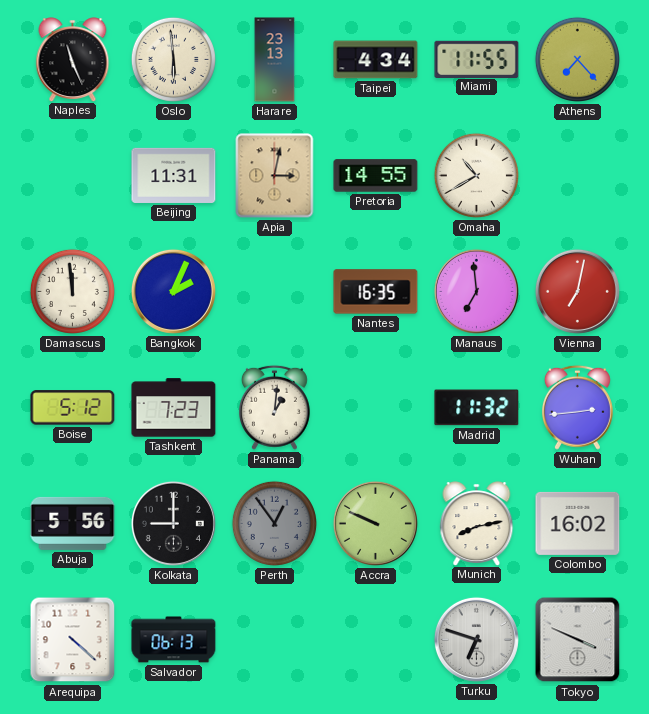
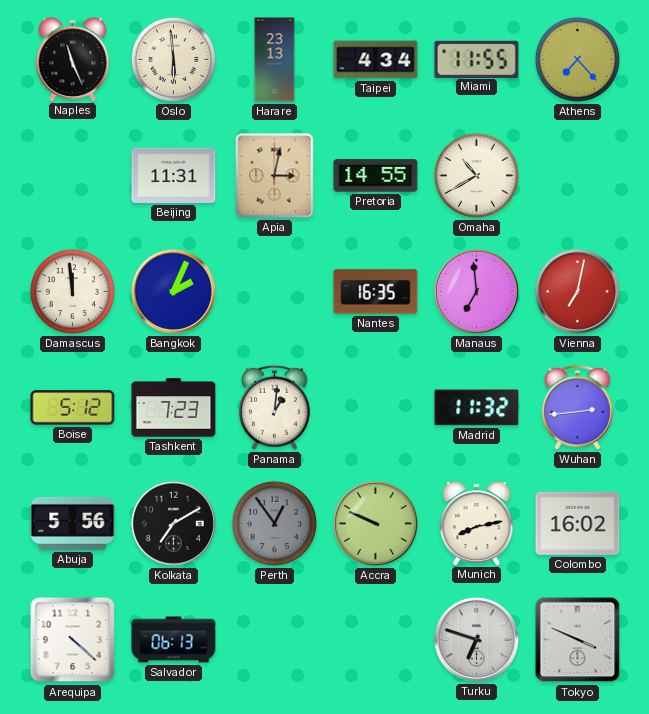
Kolkata: 9:00 -> 7:10 (173, 523)
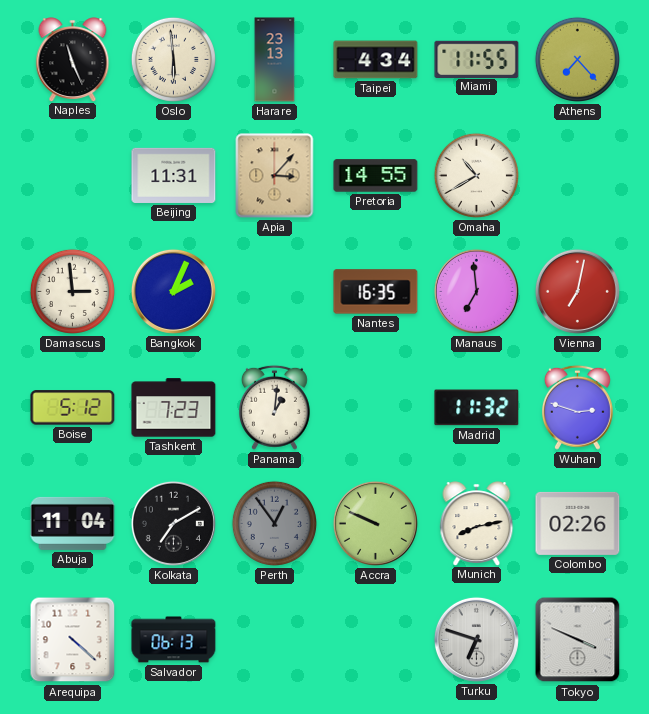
Apia: 3:02 -> 3:07 (275, 176)
Damascus: 11:59 -> 2:59 (72, 291)
Wuhan: 2:44 -> 2:48 (577, 407)
Abuja: 5:56 -> 11:04 (73, 523)
Colombo: 16:02 -> 02:26 (578, 523)
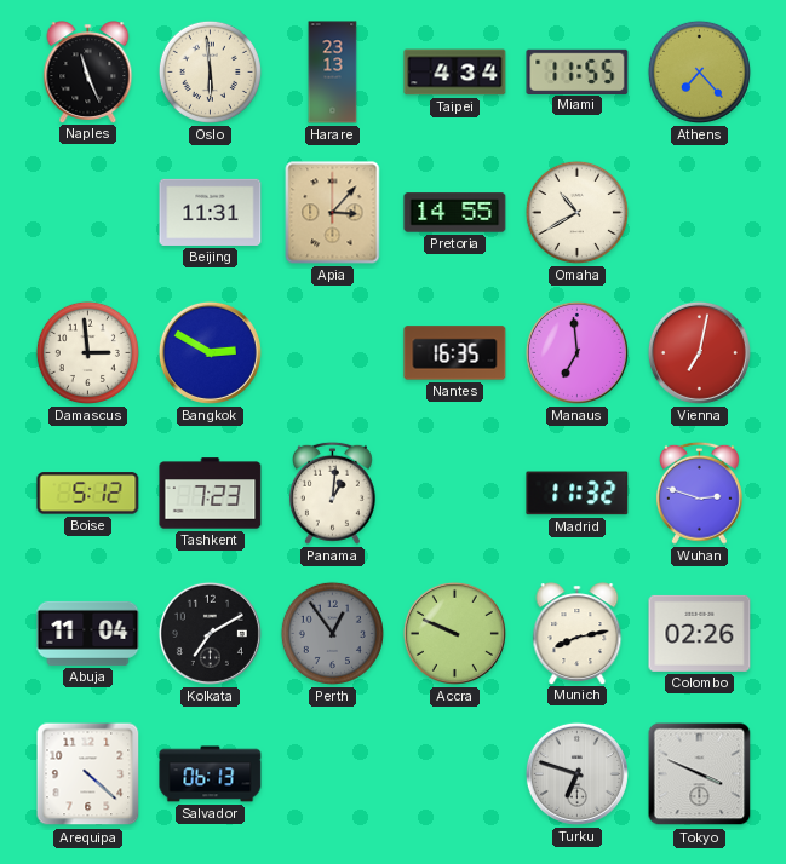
Bangkok: 2:04 -> 2:50 (210, 352)
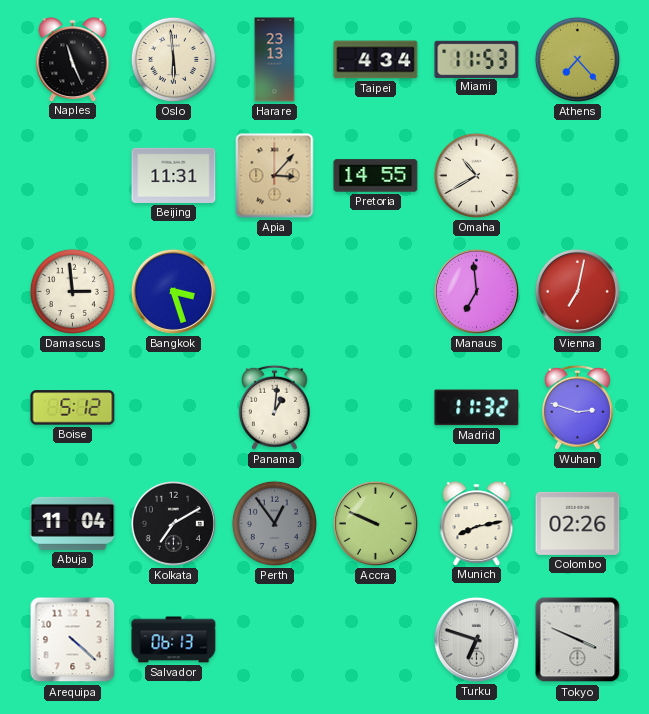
Miami: 11:55 -> 11:53 (477, 59)
Bangkok: 2:50 -> 3:27 (173, 291)
Nantes: 16:35 -> none (455, 353)
Tashkent: 7:23 -> none (211, 494)
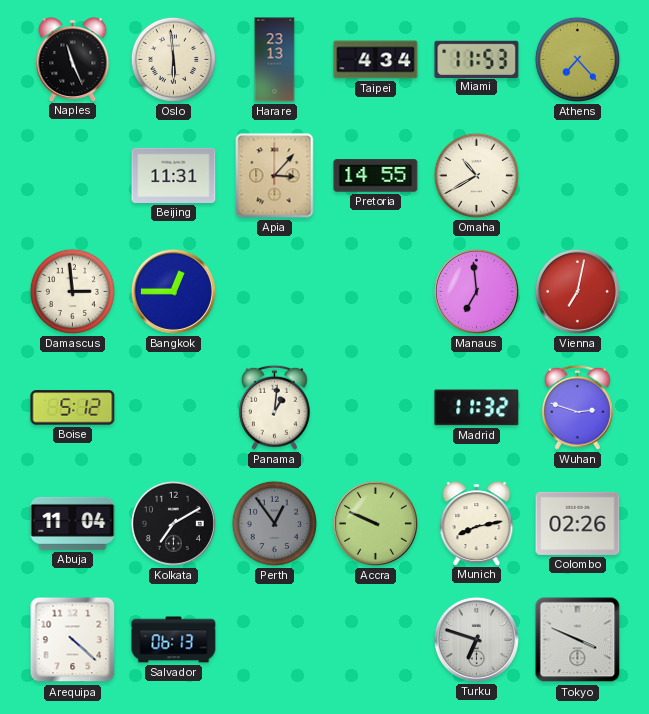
Bangkok: 3:27 -> 12:45 (173, 291)
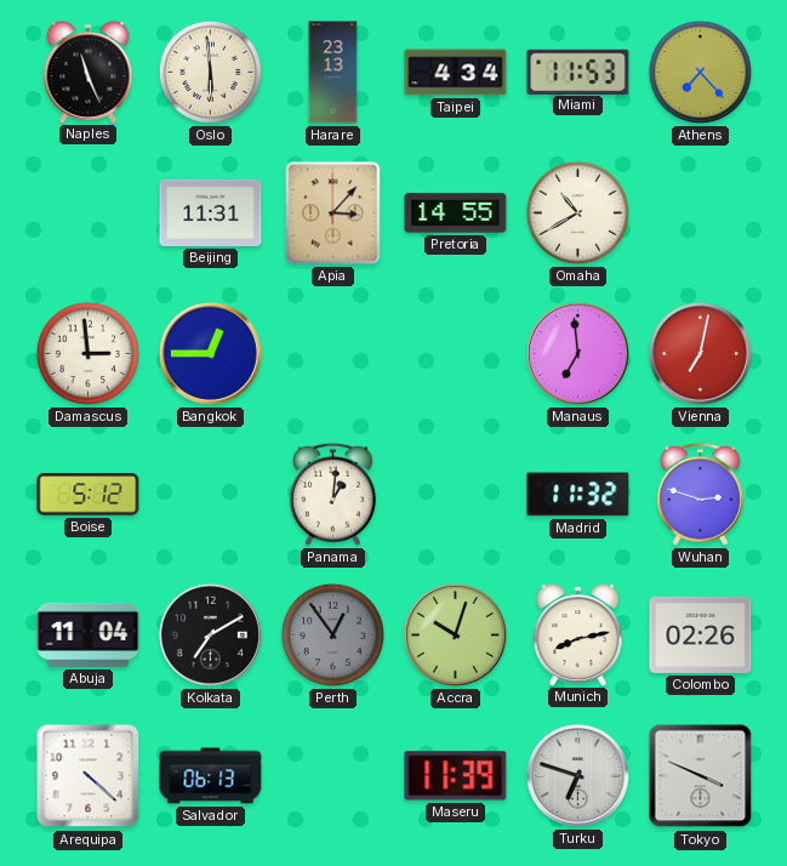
Accra: 9:49 -> 10:03 (455, 634)
Maseru: none -> 11:39 (456, 776)
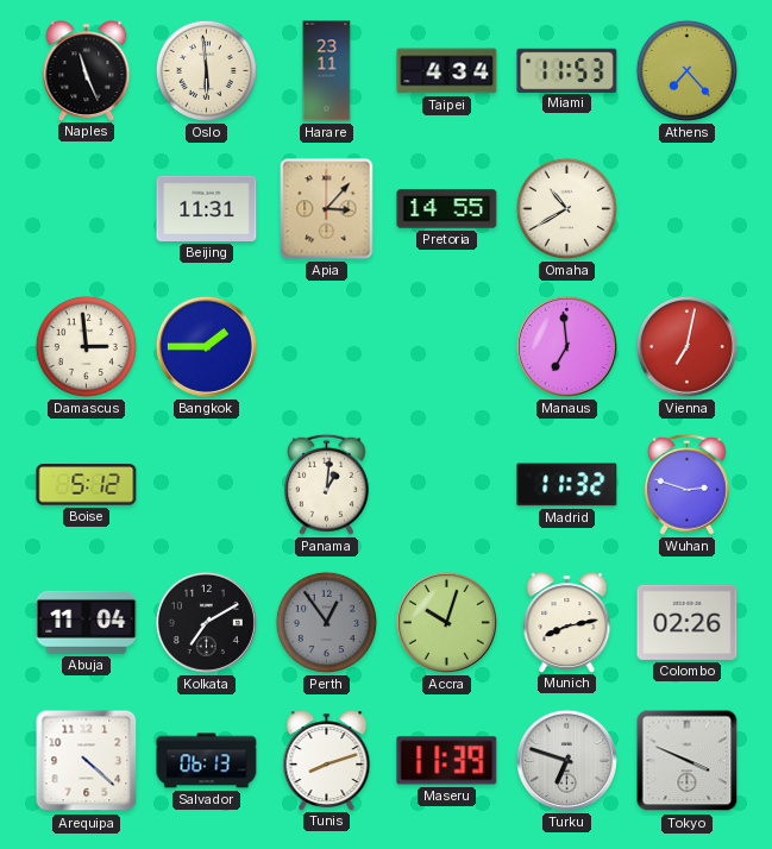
Harare: 23:13 -> 23:11 (327, 71)
Bangkok: 12:45 -> 1:45 (206, 346)
Tunis: none -> 8:12 (327, 760)
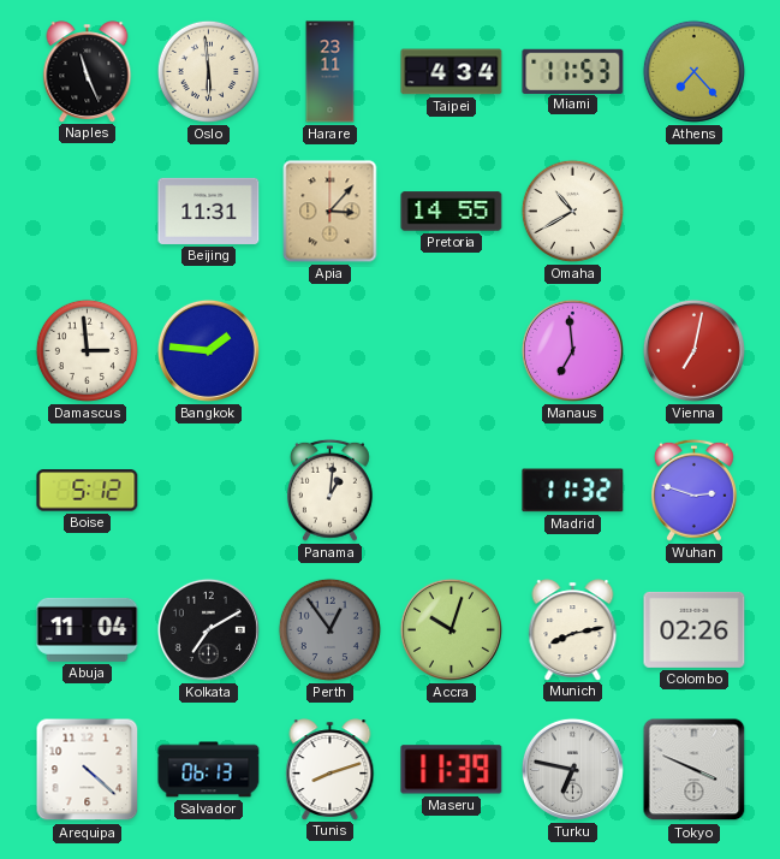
Bangkok: 1:45 -> 1:46 (208, 350)
Turku: 6:48 -> 6:47 (572, 769)
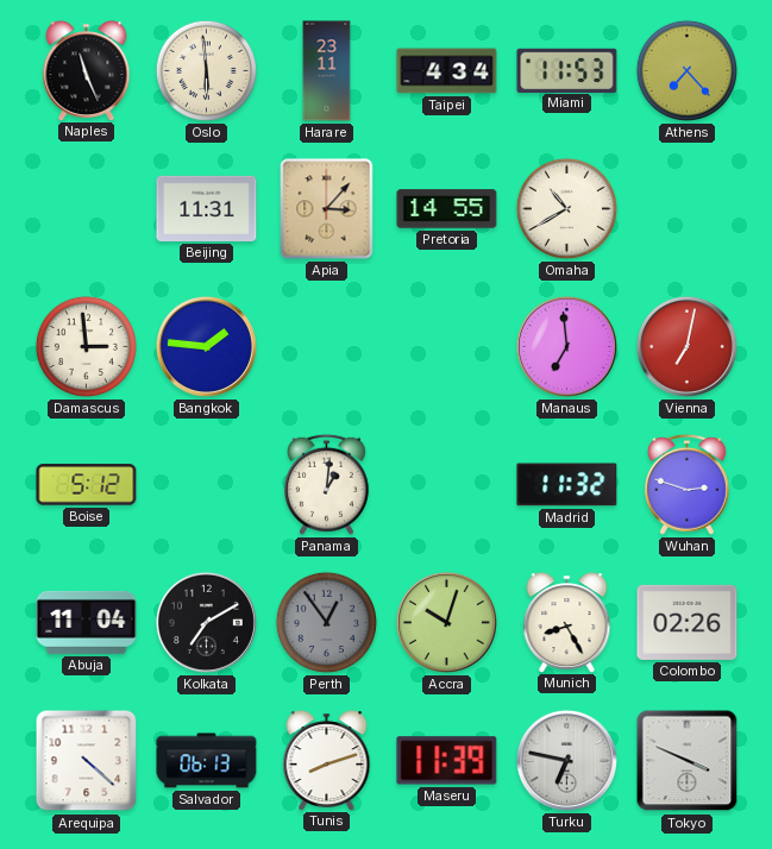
Munich: 8:13 -> 8:25 (567, 622)
